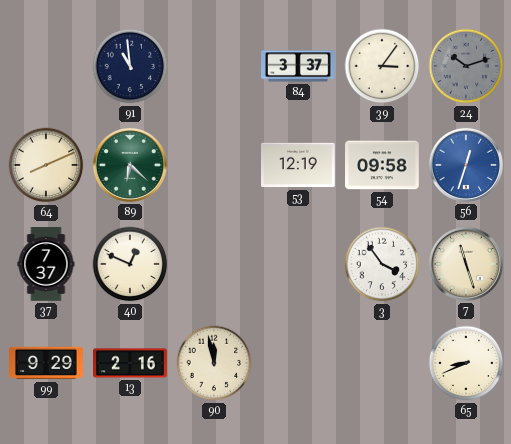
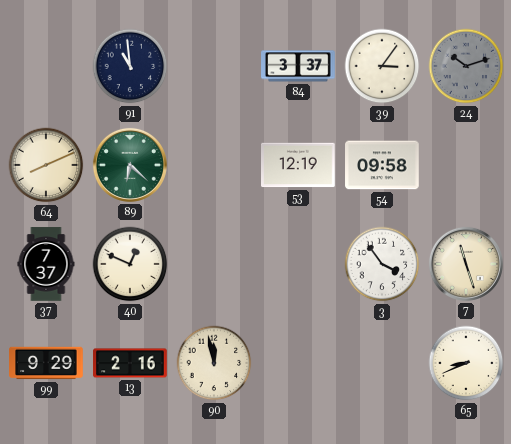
56: 12:33 -> none (466, 165)
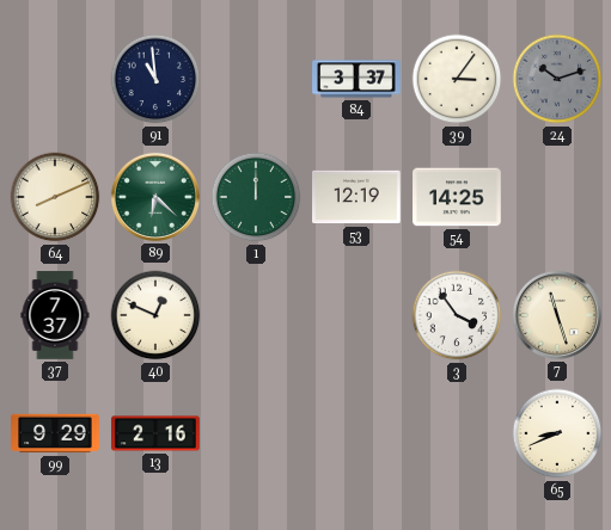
1: none -> 12:00 (256, 197)
54: 09:58 -> 14:25 (457, 197)
90: 11:58 -> none (214, 363)
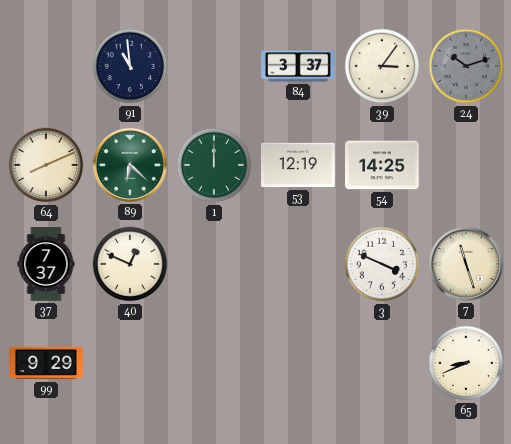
3: 3:54 -> 3:49 (382, 264)
13: 2:16 -> none (155, 433)
